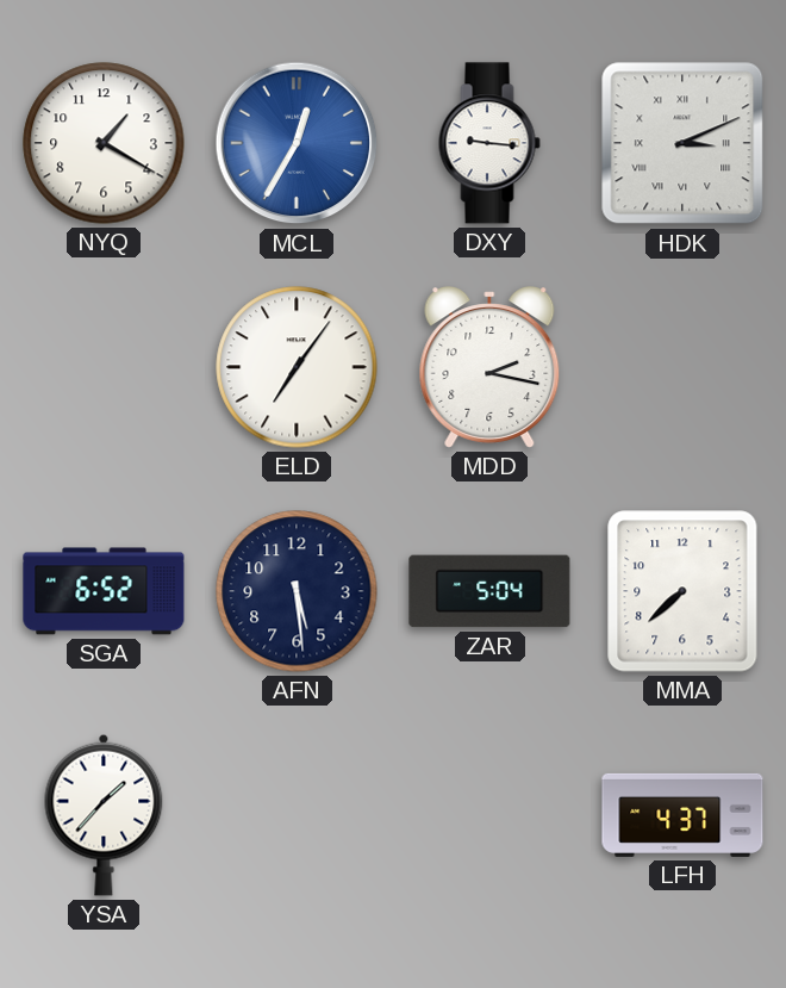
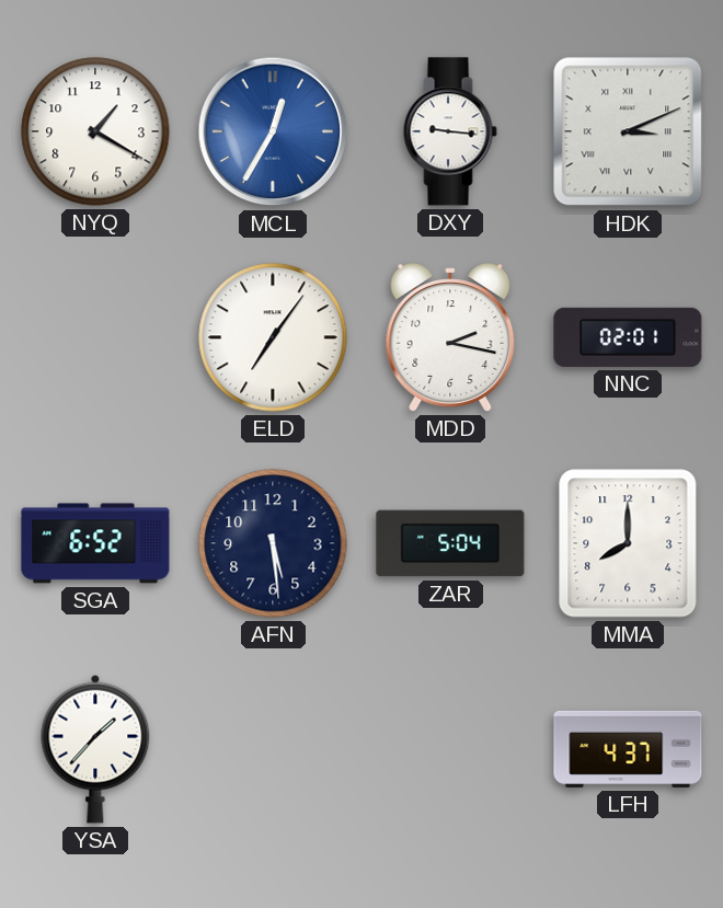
NNC: none -> 02:01 (628, 337)
MMA: 7:38 -> 8:00 (628, 543)
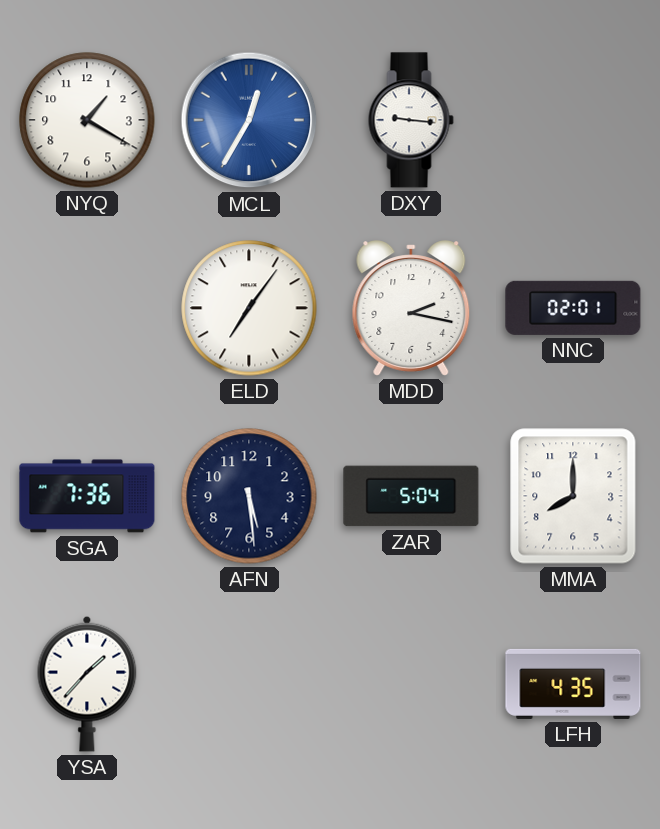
HDK: 3:11 -> none (628, 131)
SGA: 6:52 -> 7:36 (87, 496)
LFH: 4:37 -> 4:35 (573, 684)
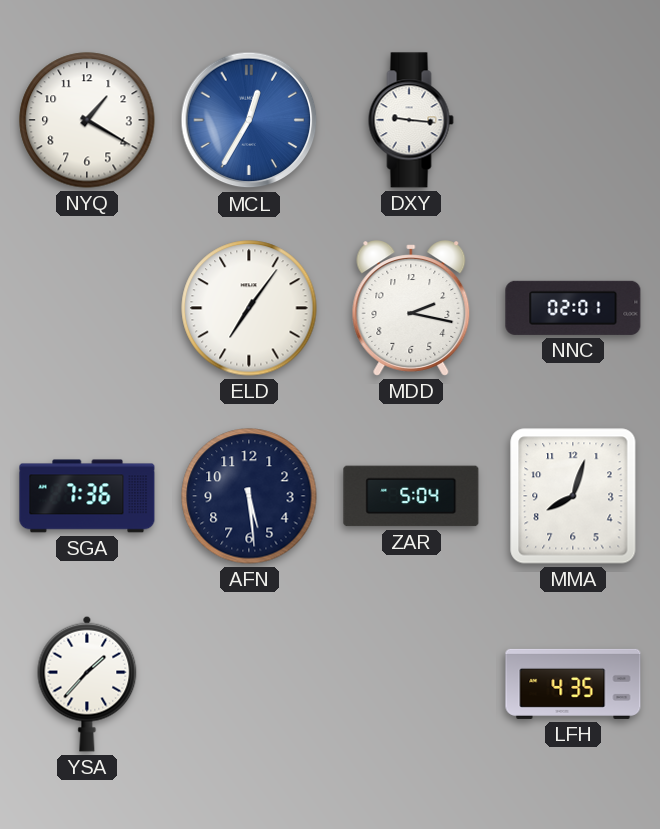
MMA: 8:00 -> 8:03 (573, 496)
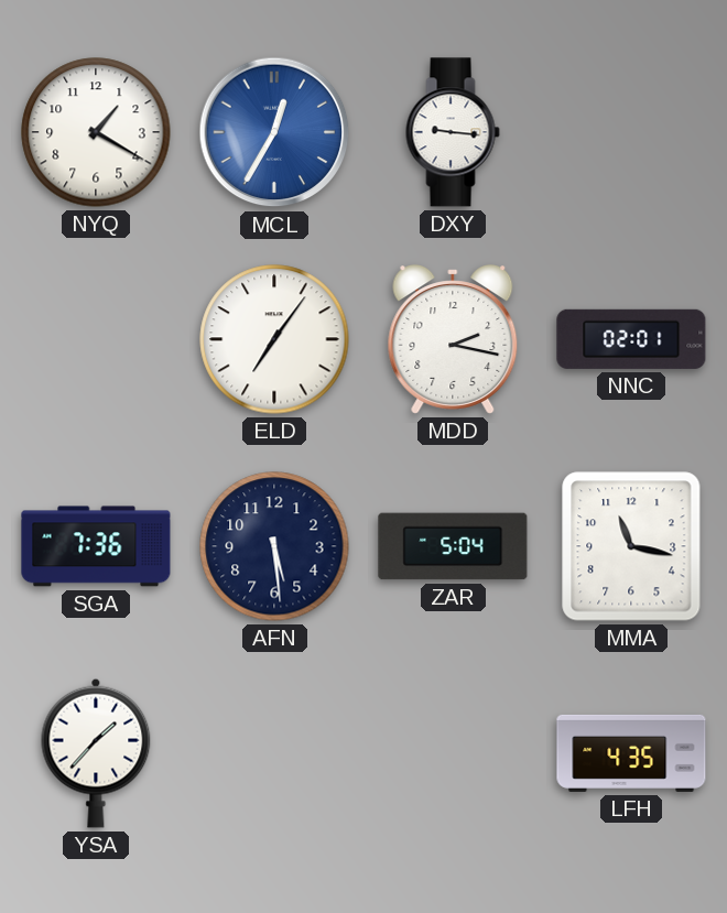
MMA: 8:03 -> 11:17 (631, 546)
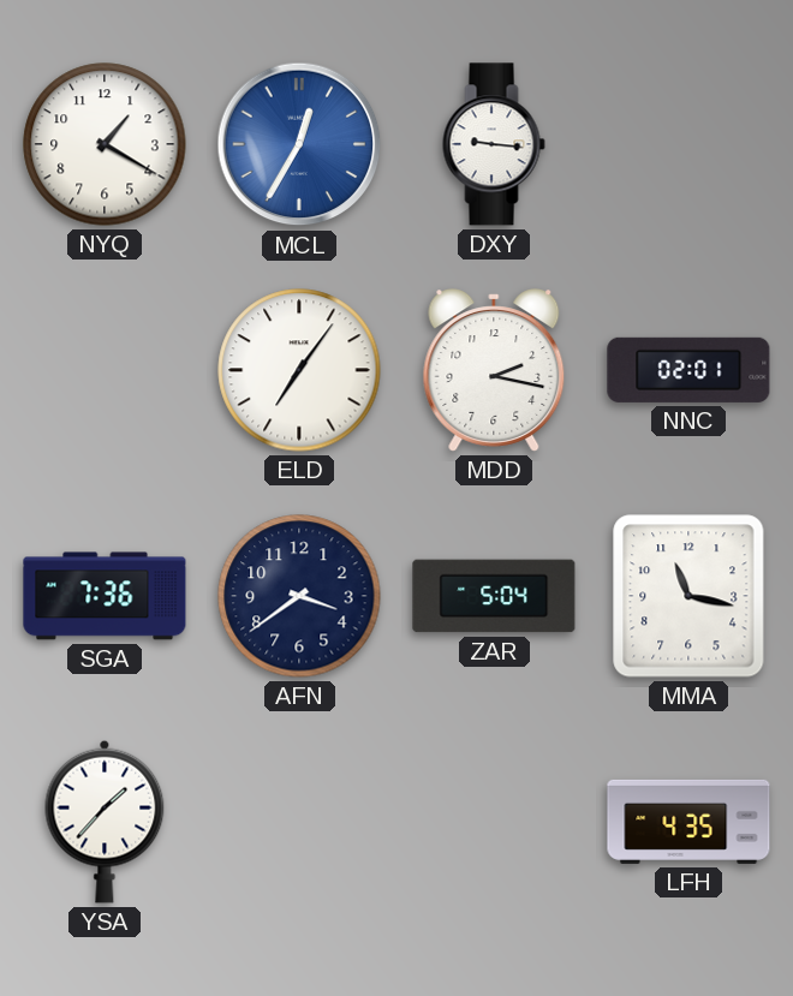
AFN: 5:29 -> 3:39 (299, 596)
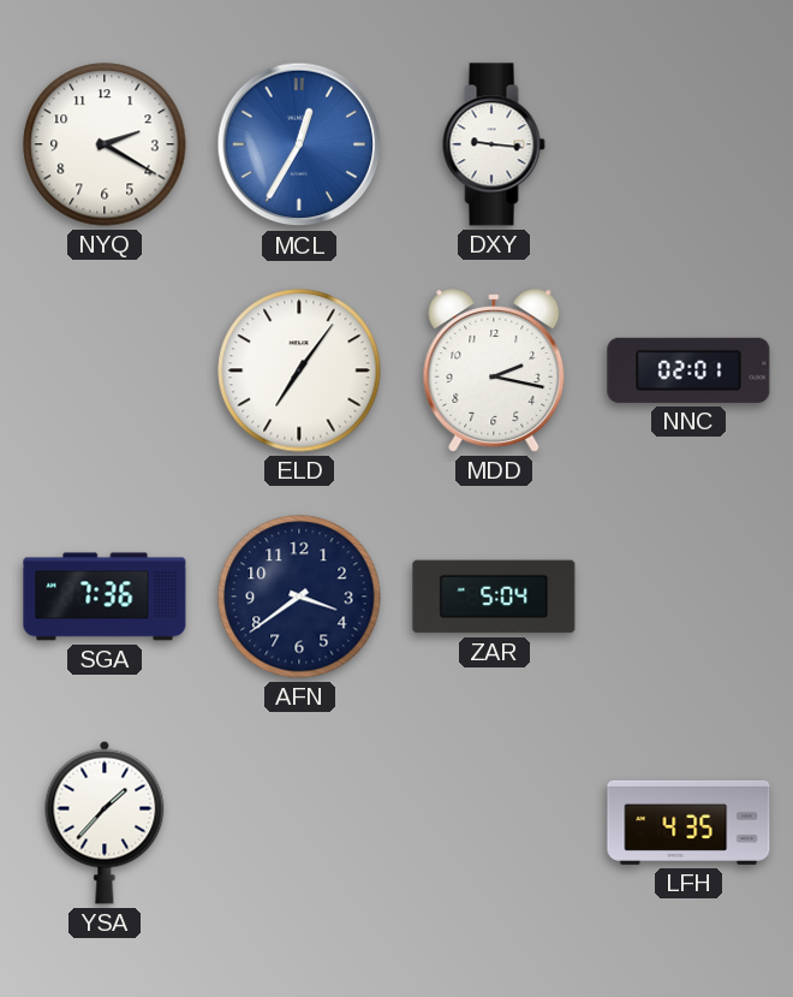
NYQ: 1:20 -> 2:20 (105, 144)
MMA: 11:17 -> none (688, 596)
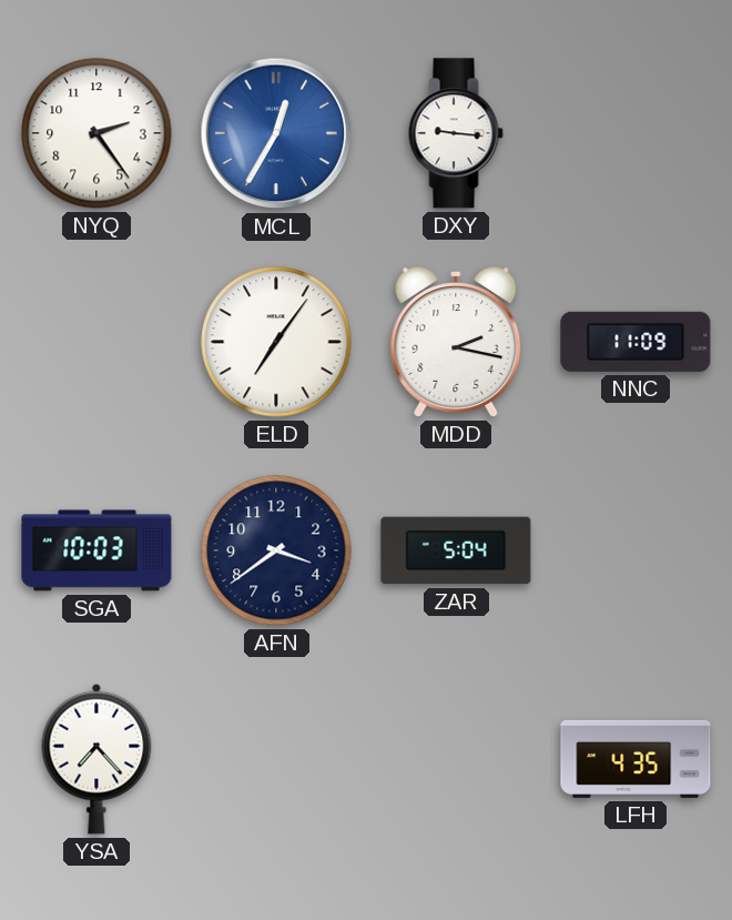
NYQ: 2:20 -> 2:24 (96, 133)
NNC: 02:01 -> 11:09 (636, 342)
SGA: 7:36 -> 10:03 (96, 550)
YSA: 1:37 -> 7:23 (96, 759)
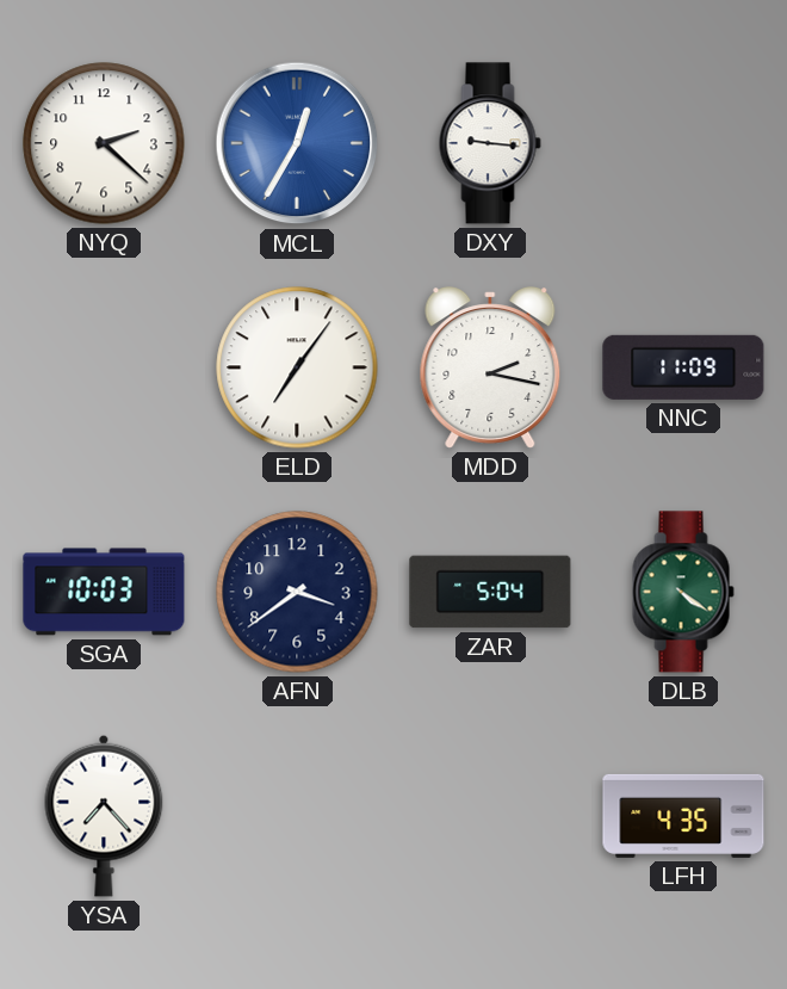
NYQ: 2:24 -> 2:22 (104, 143)
DLB: none -> 4:21 (683, 592)
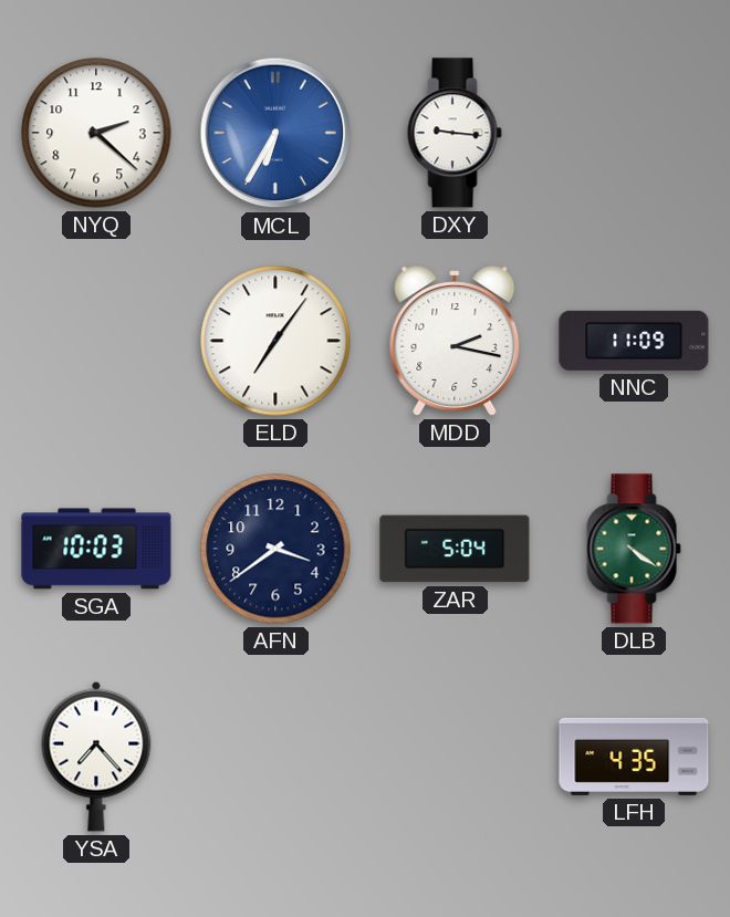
MCL: 12:35 -> 6:35 (275, 133)
